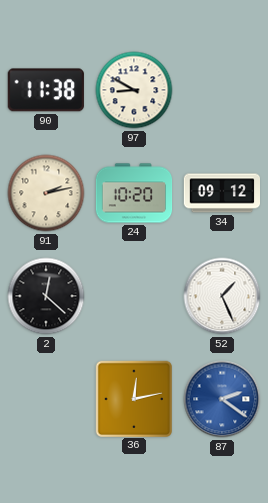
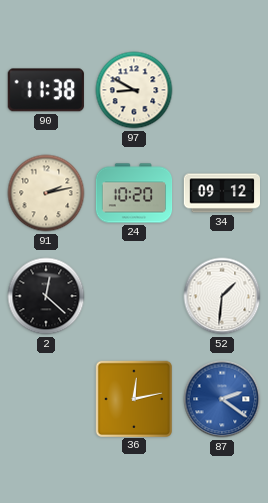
52: 1:26 -> 1:31 (222, 296)
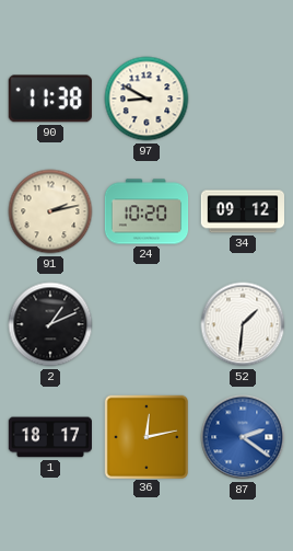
2: 12:22 -> 1:11 (50, 324)
1: none -> 18:17 (49, 437)
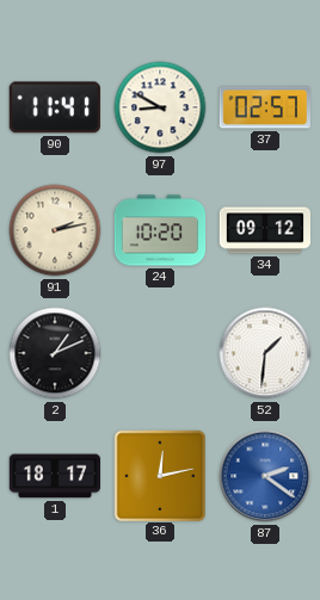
90: 11:38 -> 11:41 (55, 107)
37: none -> 02:57 (265, 107)
